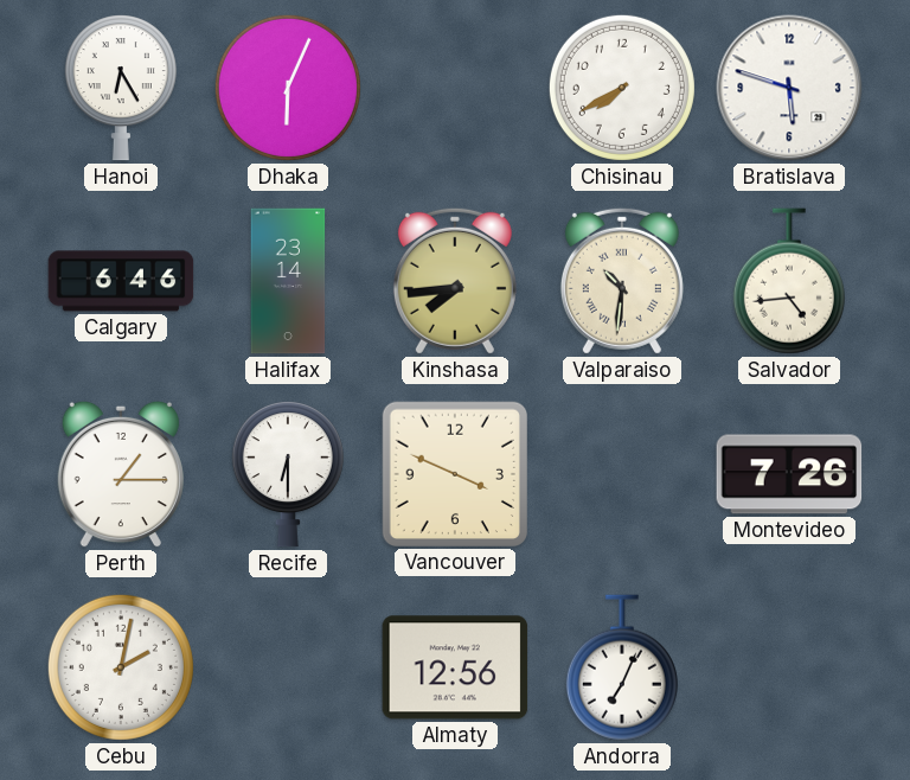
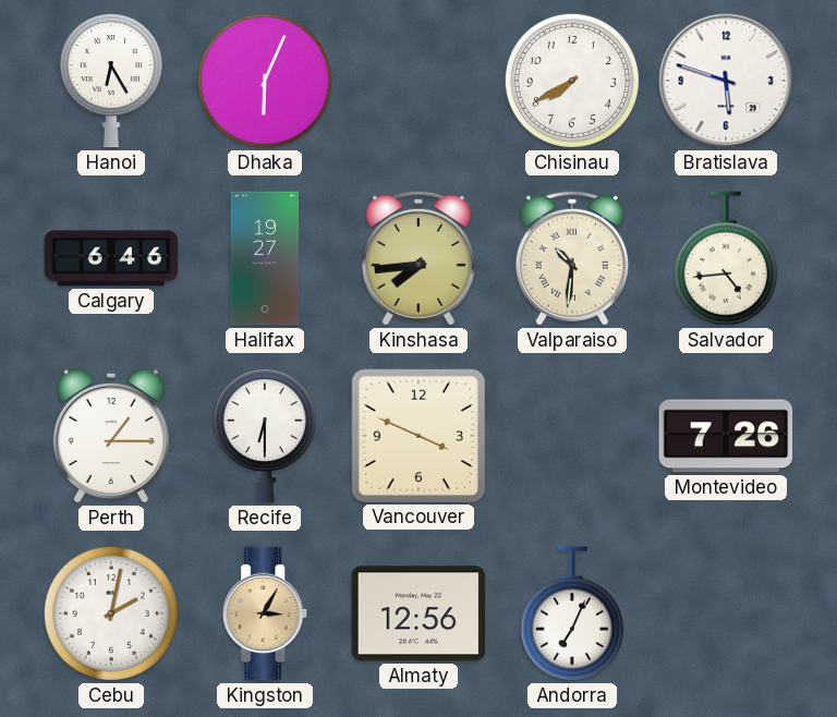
Halifax: 23:14 -> 19:27 (265, 258)
Kingston: none -> 3:05 (266, 613)
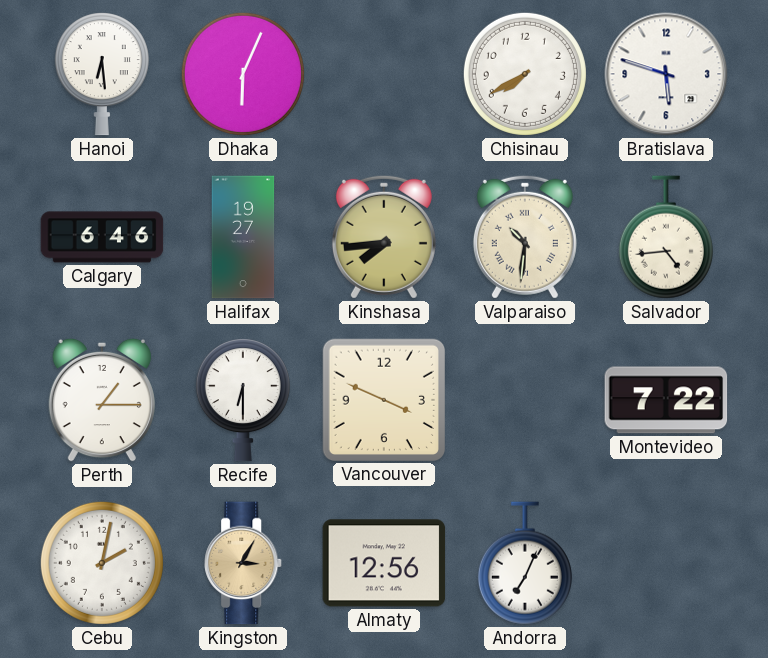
Hanoi: 6:25 -> 6:29 (102, 74)
Montevideo: 7:26 -> 7:22 (666, 400)
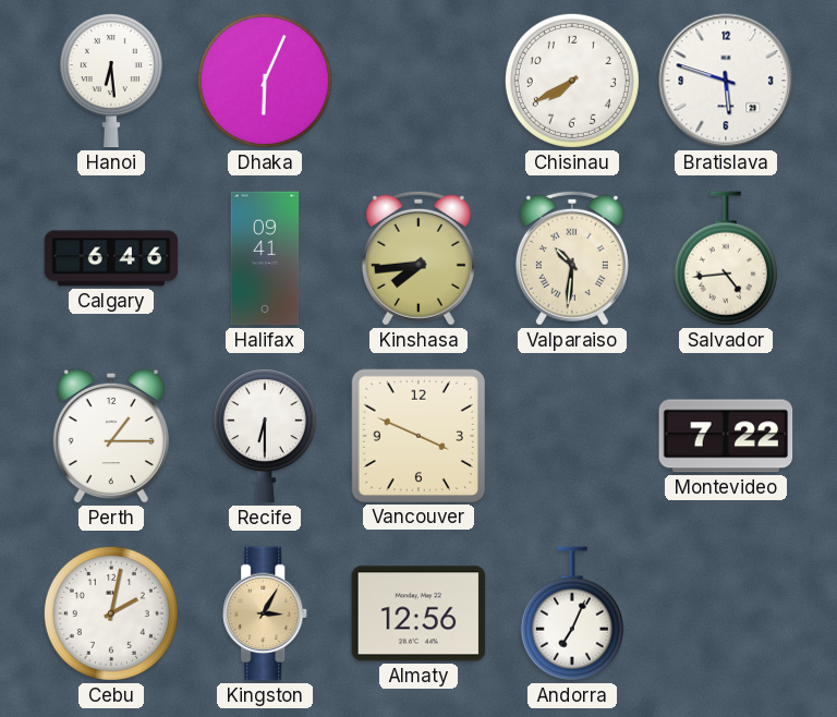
Halifax: 19:27 -> 09:41 (265, 258)
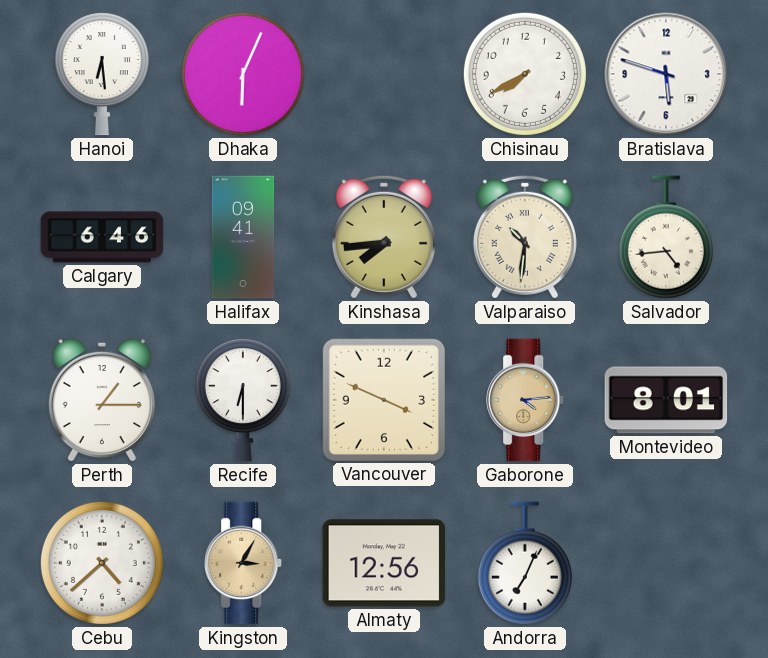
Gaborone: none -> 4:14 (526, 400)
Montevideo: 7:22 -> 8:01 (666, 400)
Cebu: 2:02 -> 4:38 (102, 563)
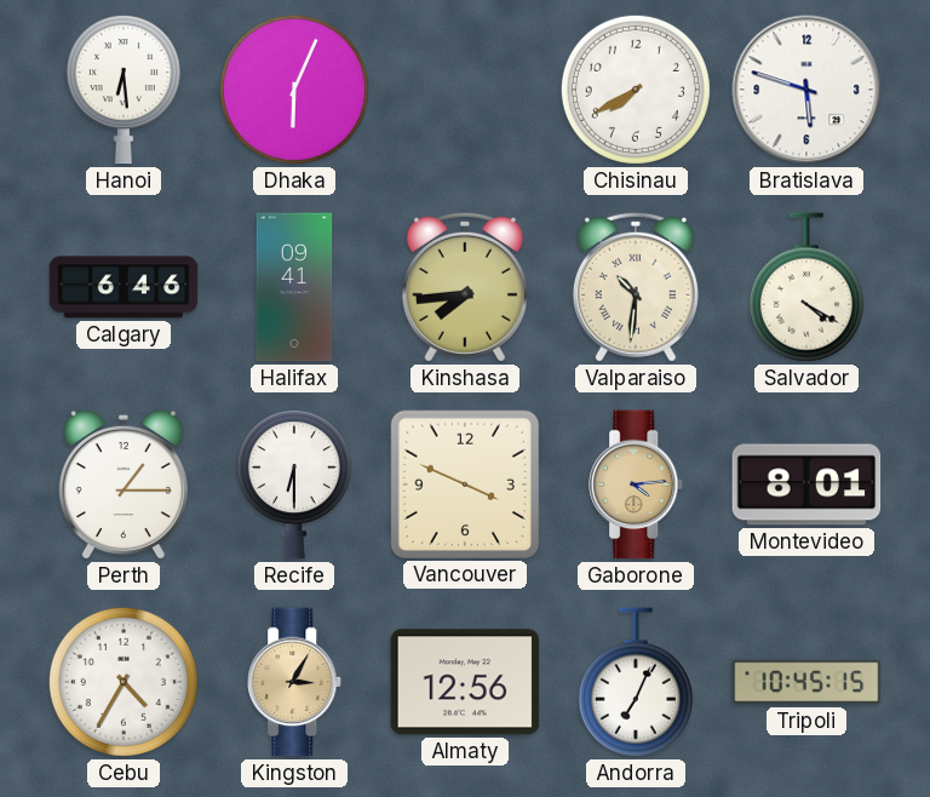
Salvador: 4:44 -> 4:20 (806, 287)
Cebu: 4:38 -> 4:35 (124, 682)
Tripoli: none -> 10:45 (806, 682)
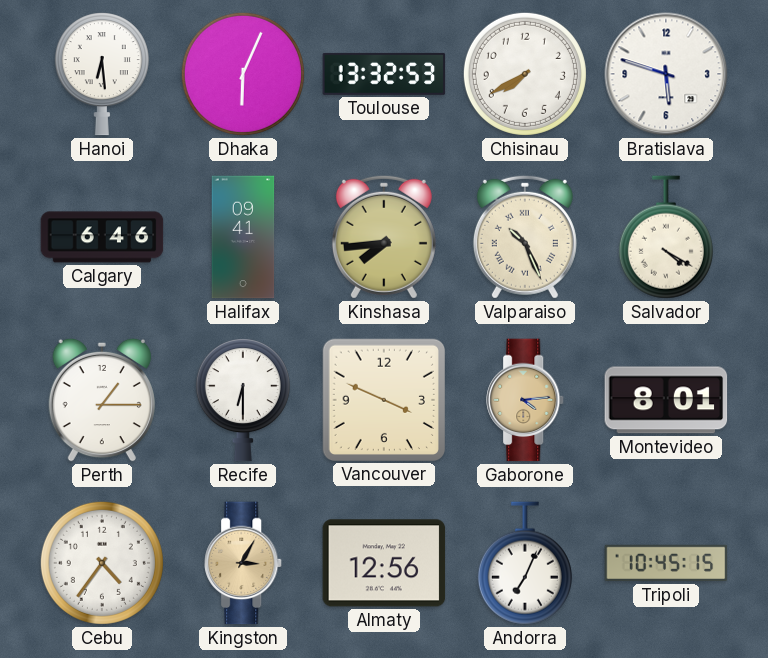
Toulouse: none -> 13:32 (384, 74)
Valparaiso: 10:31 -> 10:26 (525, 237)
Cebu: 4:35 -> 4:36 (102, 563)
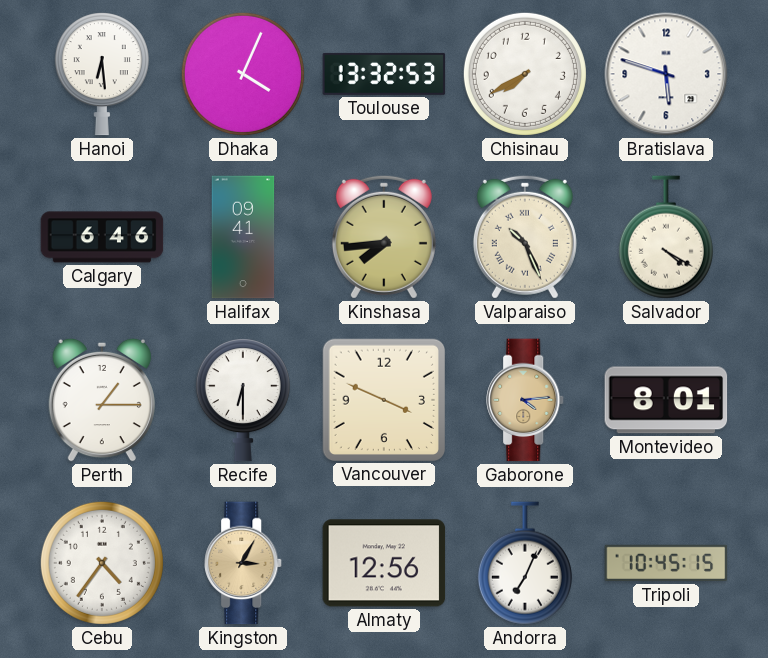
Dhaka: 6:04 -> 4:04 (243, 74)
